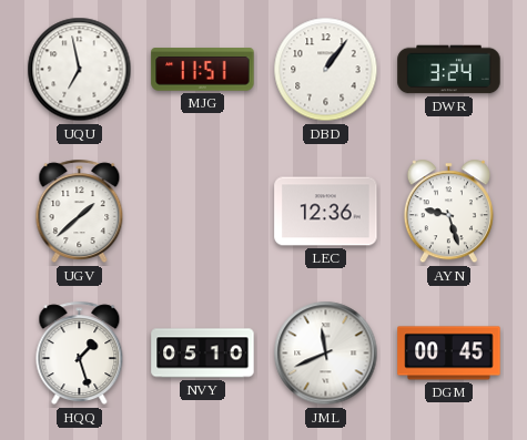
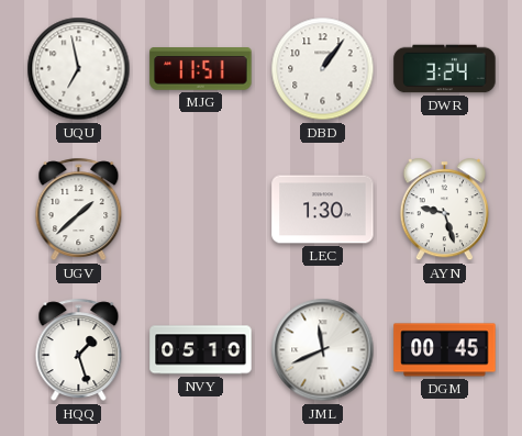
LEC: 12:36 -> 1:30 (323, 210)
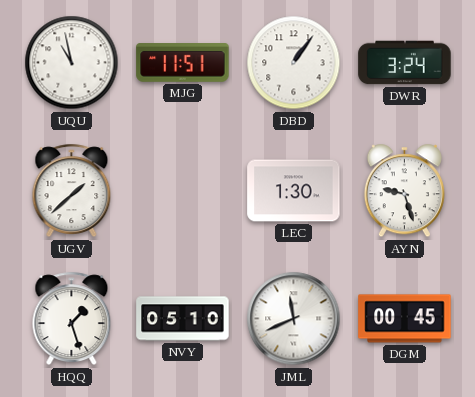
UQU: 6:58 -> 10:58 (72, 63)
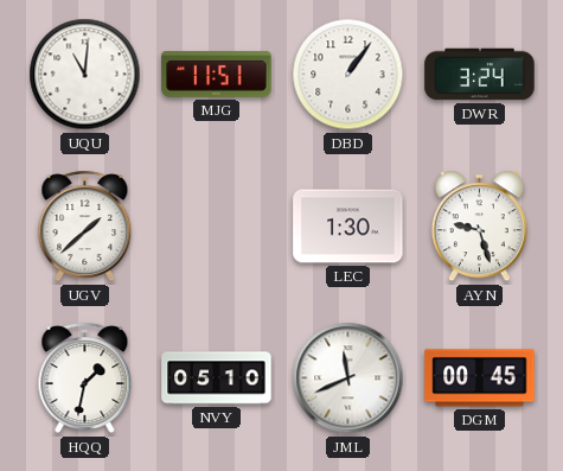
UQU: 10:58 -> 11:01 (85, 75)
HQQ: 1:27 -> 1:32 (85, 378)
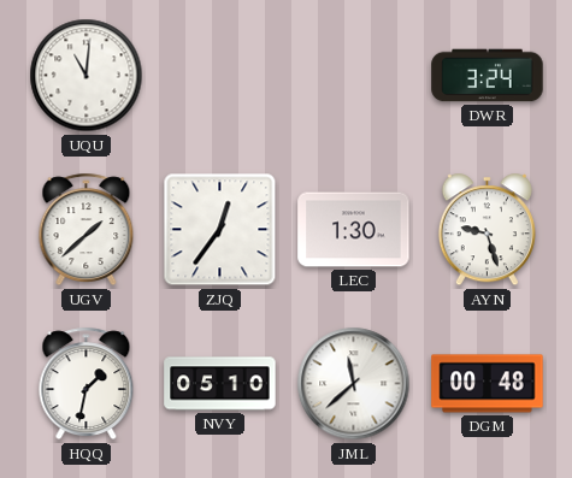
MJG: 11:51 -> none (217, 75)
DBD: 1:06 -> none (348, 75)
ZJQ: none -> 12:36 (220, 230)
JML: 11:41 -> 11:38 (354, 384)
DGM: 00:45 -> 00:48 (488, 384)
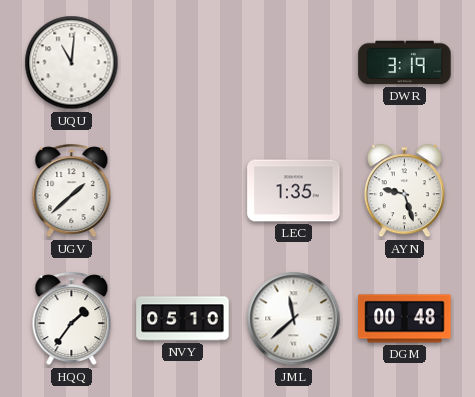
DWR: 3:24 -> 3:19 (405, 63)
ZJQ: 12:36 -> none (220, 230)
LEC: 1:30 -> 1:35 (294, 191)
HQQ: 1:32 -> 1:36 (72, 319)
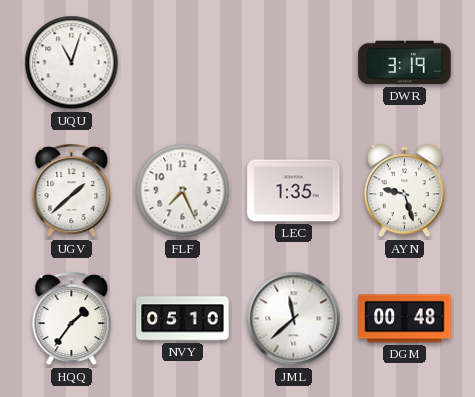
UQU: 11:01 -> 11:03 (72, 63)
FLF: none -> 7:26 (183, 191)
